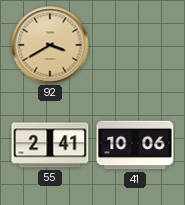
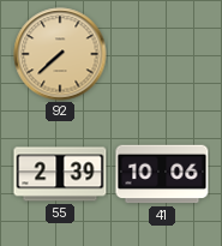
92: 3:40 -> 7:38 (60, 54)
55: 2:41 -> 2:39 (60, 174)
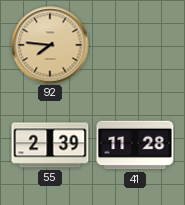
92: 7:38 -> 7:46 (50, 45)
41: 10:06 -> 11:28 (135, 145)
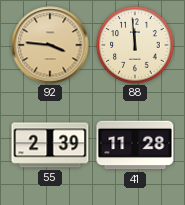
92: 7:46 -> 3:46 (50, 45)
88: none -> 11:59 (135, 45)
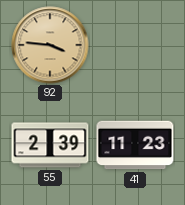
88: 11:59 -> none (135, 45)
41: 11:28 -> 11:23 (135, 145)
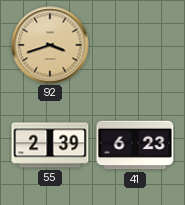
92: 3:46 -> 3:42 (50, 45)
41: 11:23 -> 6:23 (135, 145)
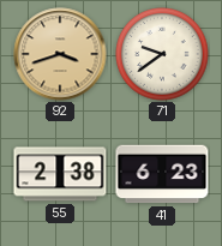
71: none -> 9:39 (162, 54)
55: 2:39 -> 2:38 (60, 174)
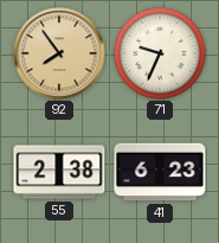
92: 3:42 -> 7:54 (59, 53)
71: 9:39 -> 9:34 (160, 53)
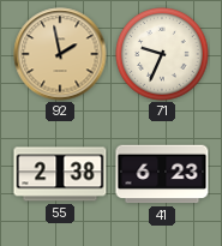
92: 7:54 -> 1:58 (60, 54)
